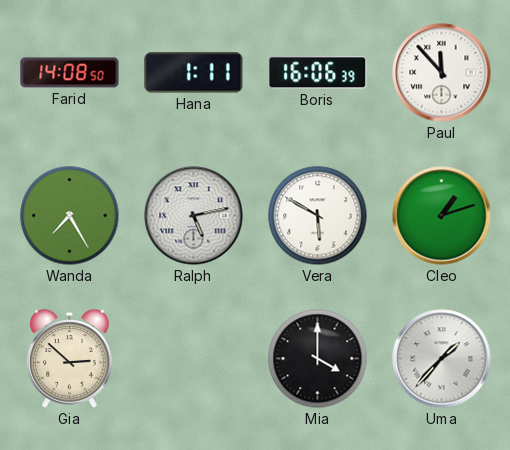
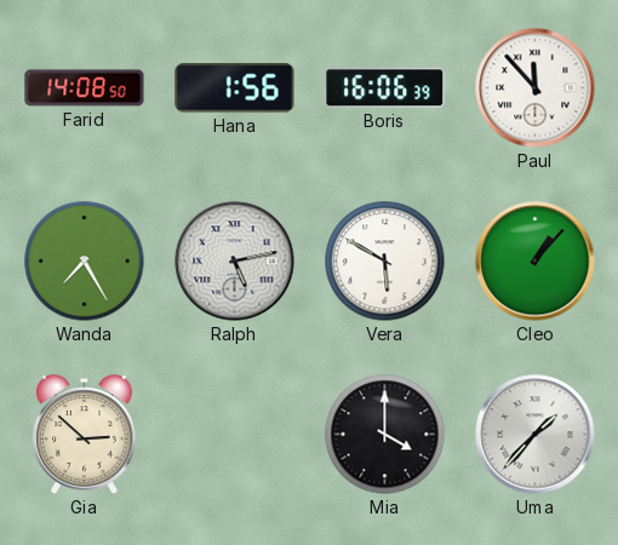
Hana: 1:11 -> 1:56 (235, 88)
Cleo: 1:12 -> 1:07 (536, 262)
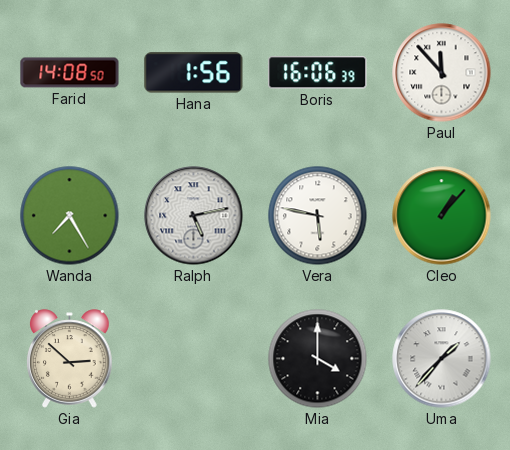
Vera: 5:50 -> 5:47 (318, 216)
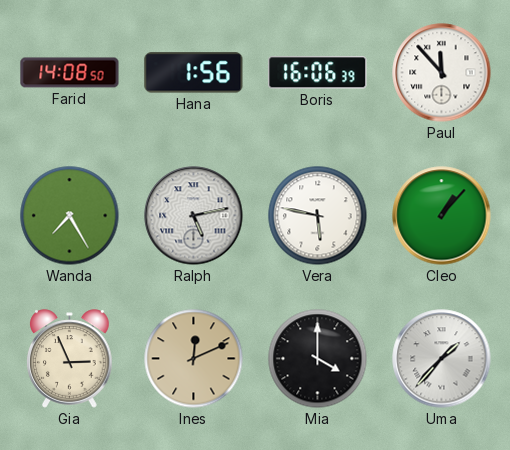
Gia: 2:52 -> 2:56 (70, 359)
Ines: none -> 12:11 (194, 359)
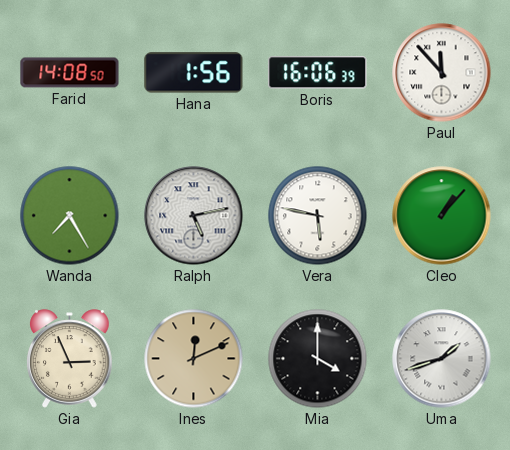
Uma: 1:37 -> 1:42 (442, 359)
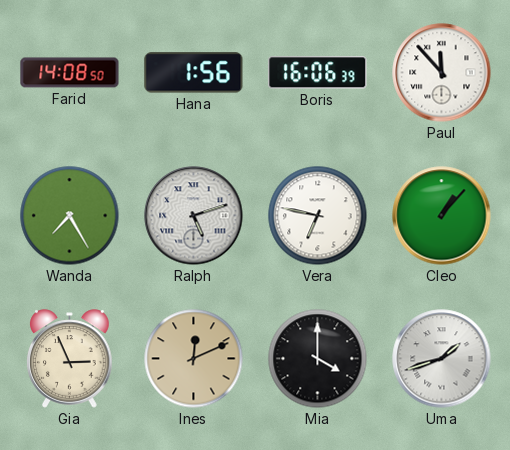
Ralph: 5:13 -> 5:12 (194, 216)
Vera: 5:47 -> 6:47 (318, 216)
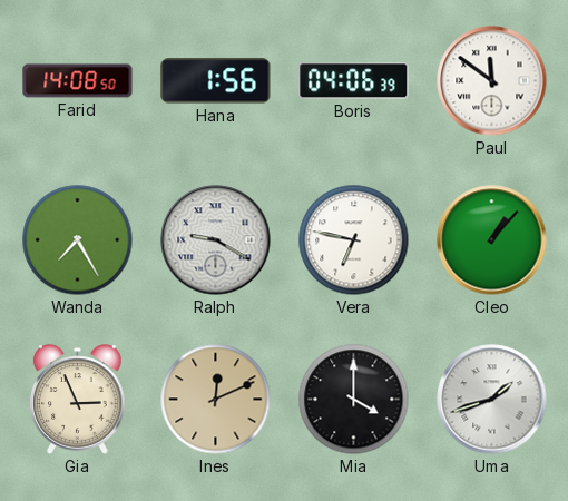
Boris: 16:06 -> 04:06 (354, 81)
Paul: 11:53 -> 11:51 (492, 81)
Ralph: 5:12 -> 9:20 (216, 240)
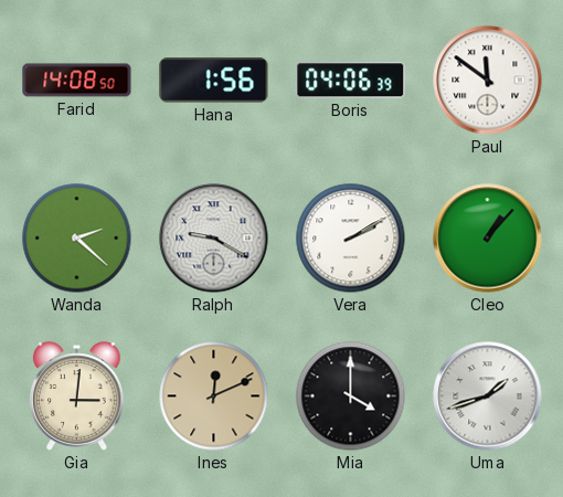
Wanda: 7:25 -> 2:22 (77, 239)
Vera: 6:47 -> 2:10 (351, 239)
Gia: 2:56 -> 3:01 (77, 396)
